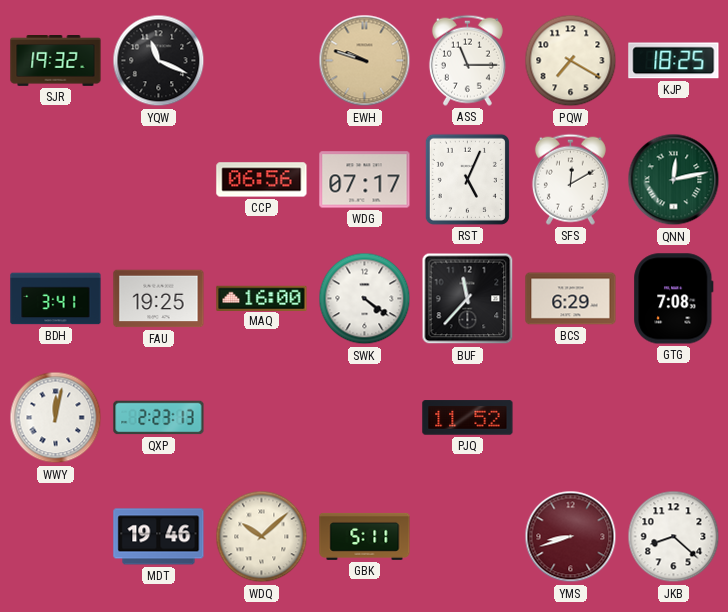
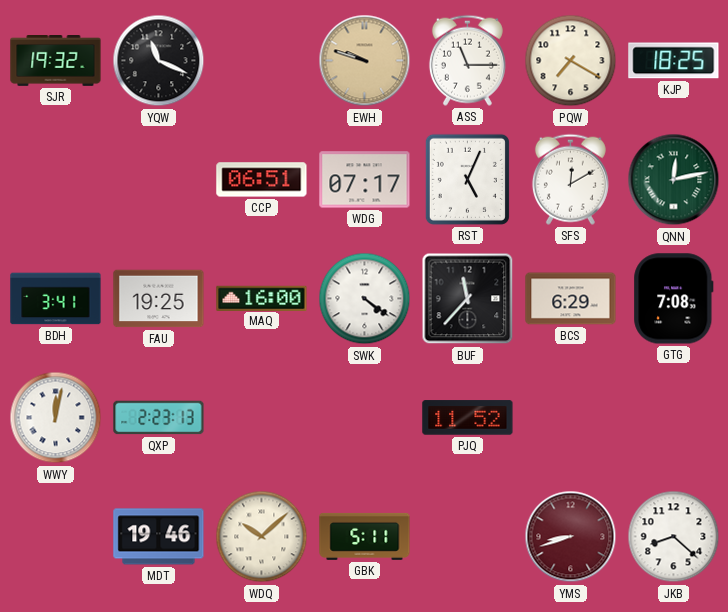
CCP: 06:56 -> 06:51 (262, 180)
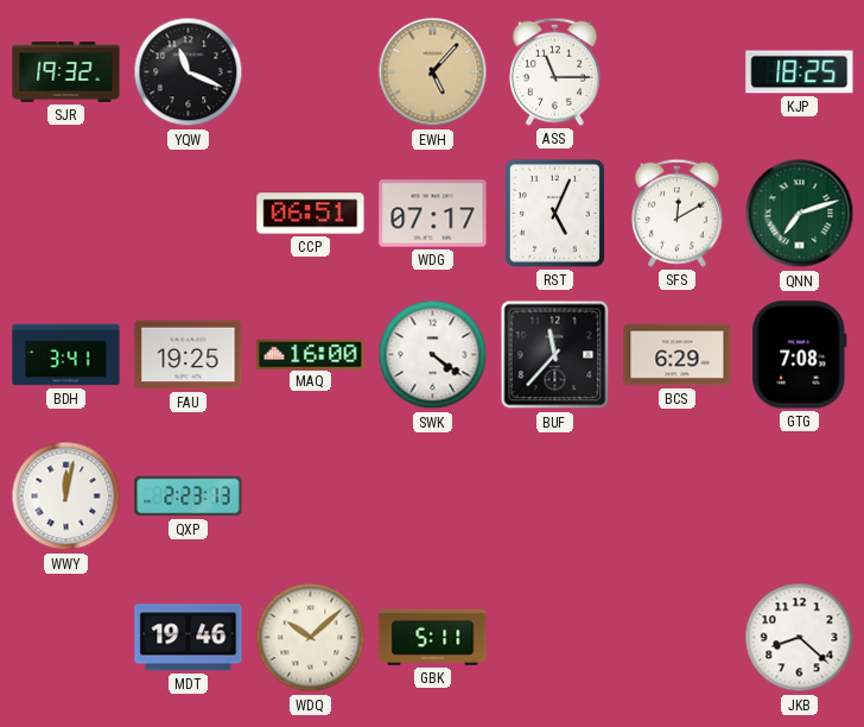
EWH: 9:48 -> 5:07 (433, 72)
PQW: 7:20 -> none (571, 61)
QNN: 12:13 -> 7:12 (800, 214)
PJQ: 11:52 -> none (468, 418)
YMS: 8:42 -> none (571, 537)
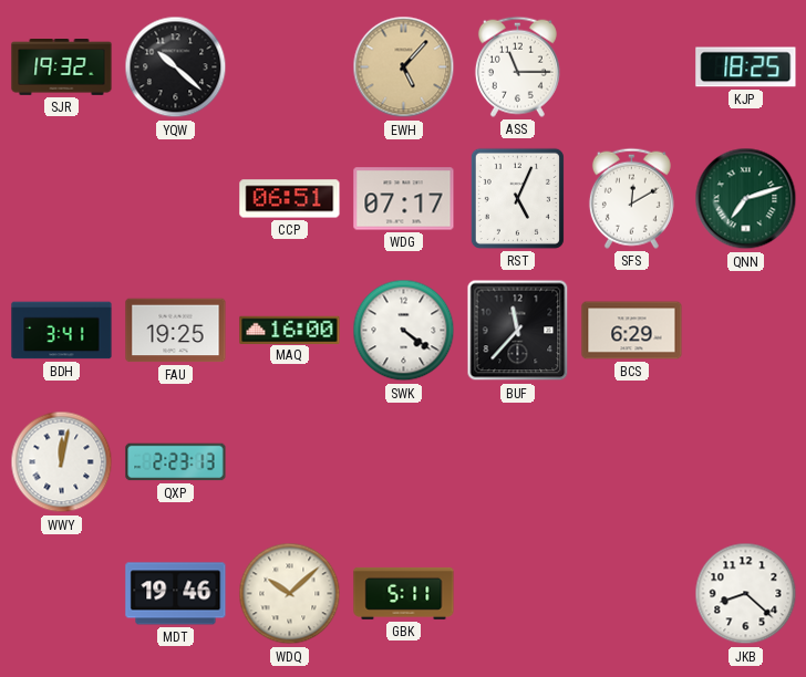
YQW: 11:19 -> 10:22 (176, 67)
GTG: 7:08 -> none (800, 355)
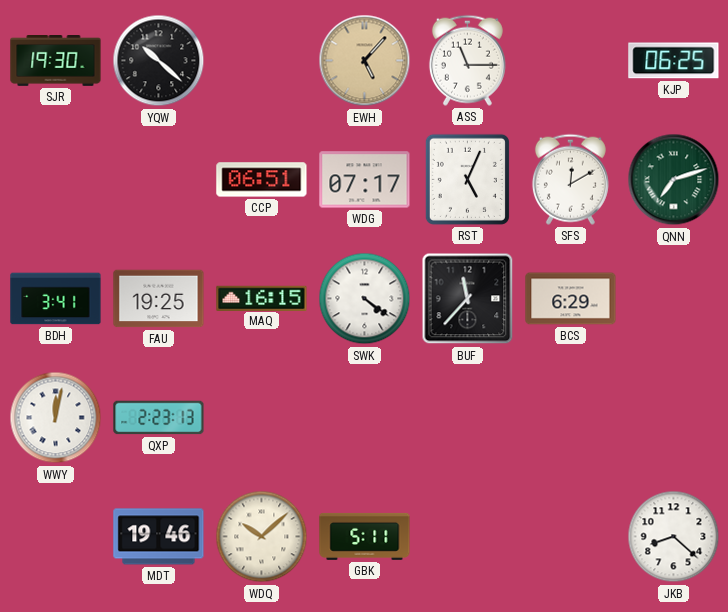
SJR: 19:32 -> 19:30 (56, 61)
KJP: 18:25 -> 06:25 (674, 61)
MAQ: 16:00 -> 16:15 (262, 298)
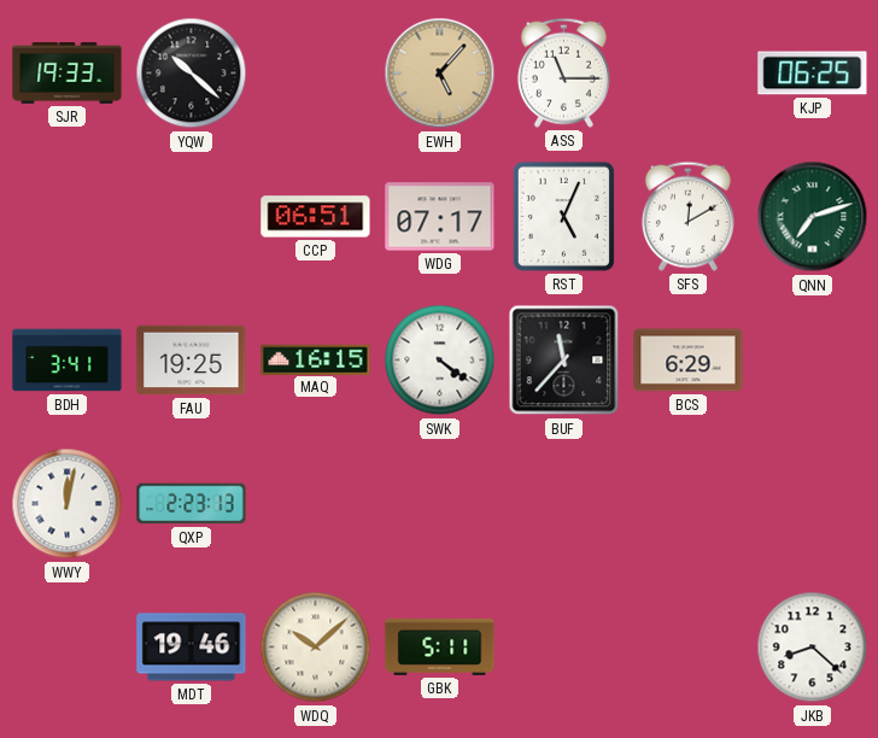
SJR: 19:30 -> 19:33 (68, 74)
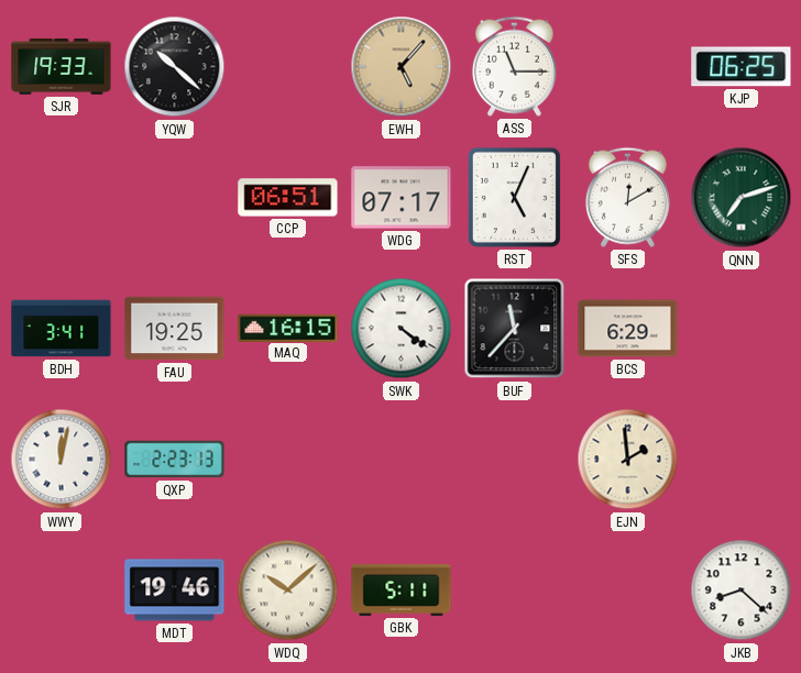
EJN: none -> 1:59 (628, 460)
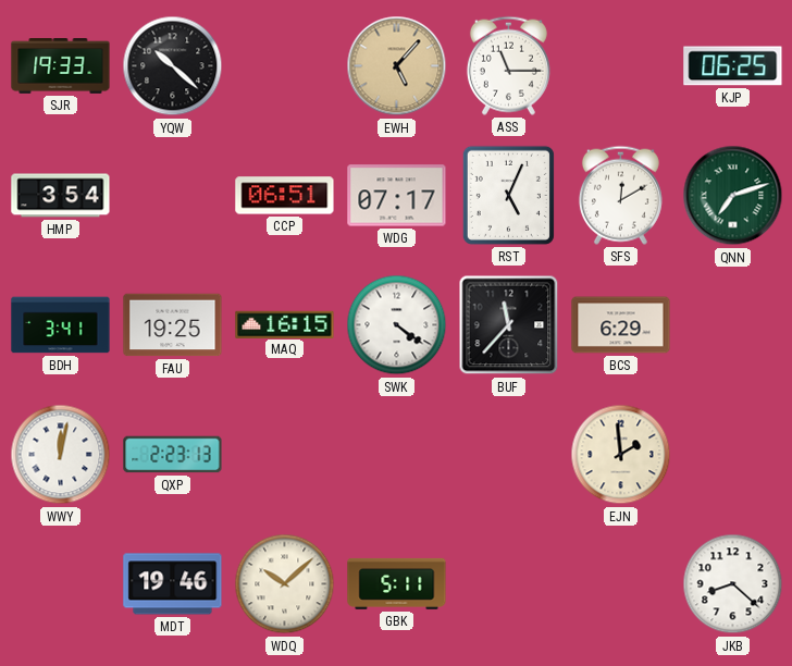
HMP: none -> 3:54 (61, 196)
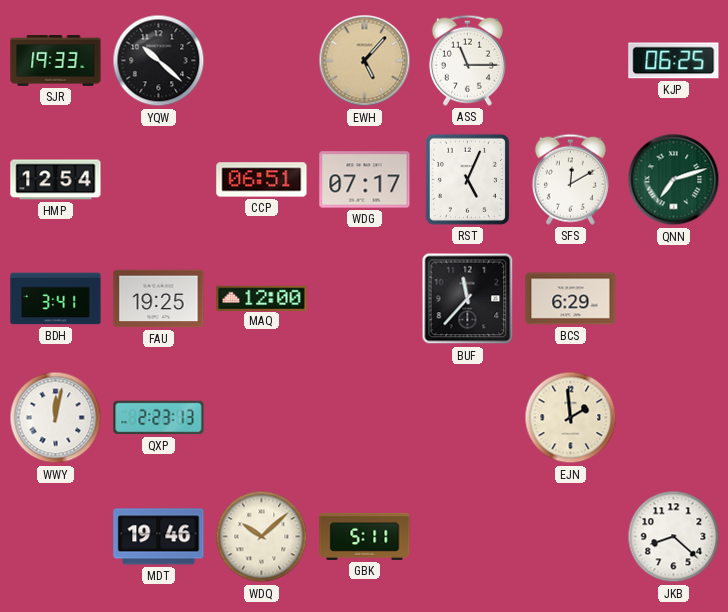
HMP: 3:54 -> 12:54 (56, 180)
MAQ: 16:15 -> 12:00 (262, 298)
SWK: 4:21 -> none (397, 325)
